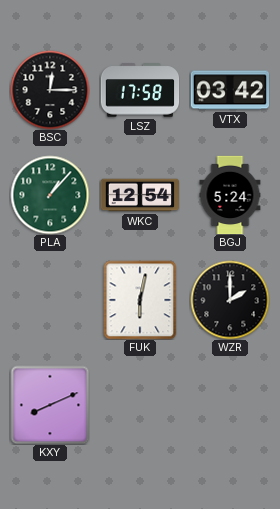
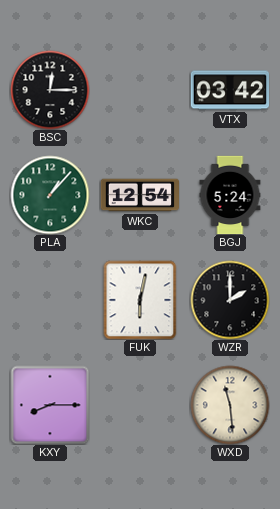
LSZ: 17:58 -> none (140, 90)
KXY: 8:11 -> 8:15 (50, 405)
WXD: none -> 11:29 (230, 405)
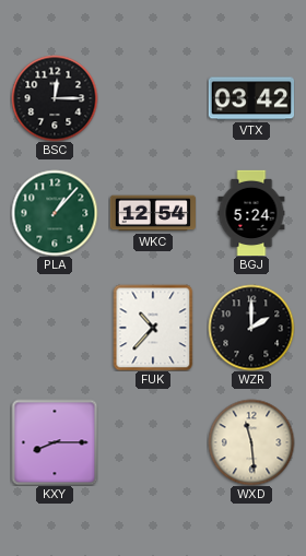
FUK: 6:02 -> 10:37 (153, 328)
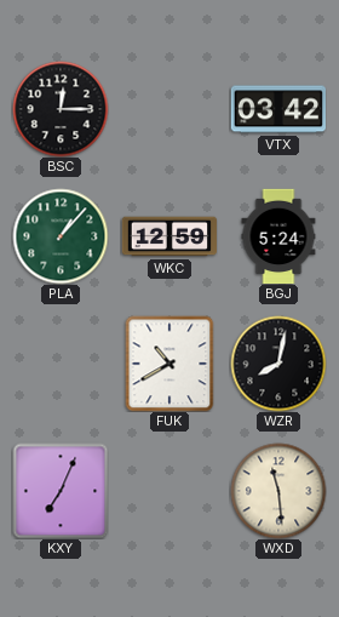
WKC: 12:54 -> 12:59 (168, 236)
FUK: 10:37 -> 10:40 (169, 364)
WZR: 2:00 -> 8:02 (278, 364)
KXY: 8:15 -> 7:04 (61, 491)
